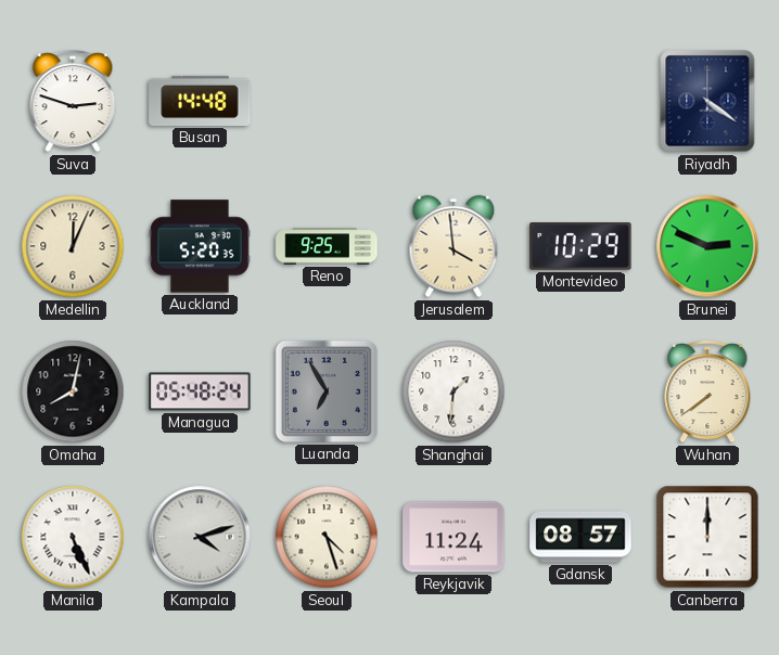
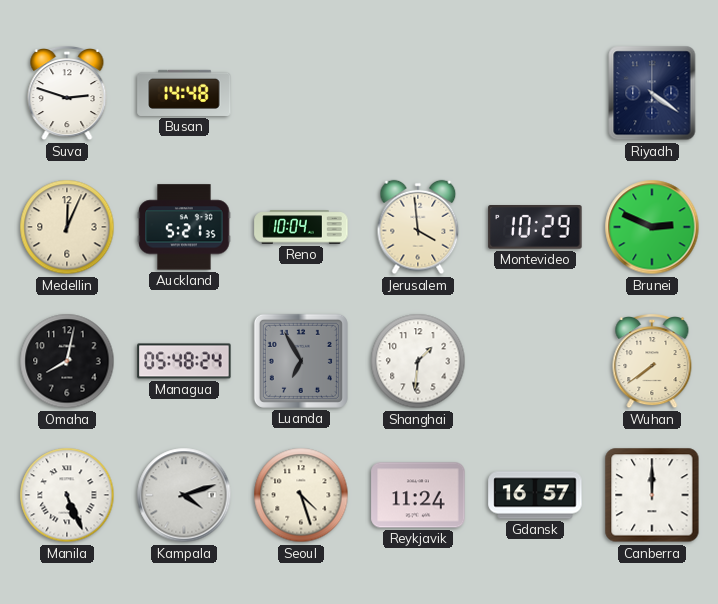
Auckland: 5:20 -> 5:21 (184, 227)
Reno: 9:25 -> 10:04 (301, 227)
Gdansk: 08:57 -> 16:57 (535, 495)
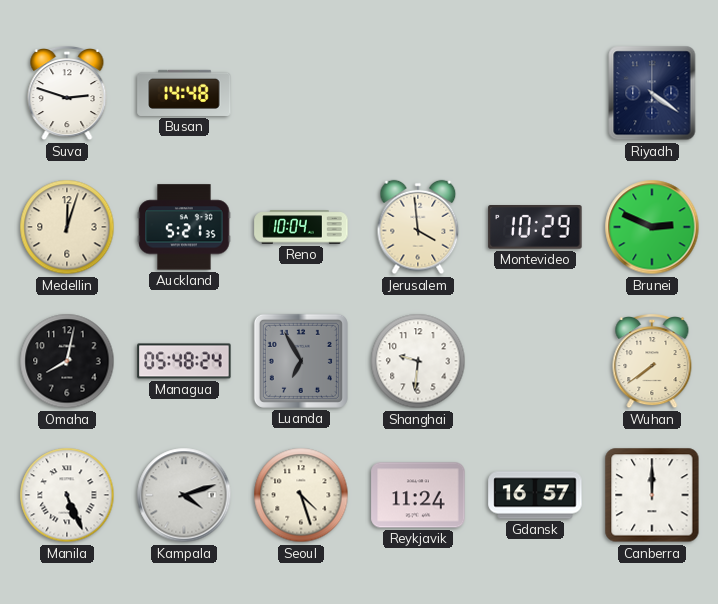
Medellin: 12:04 -> 12:03 (67, 227)
Shanghai: 1:31 -> 9:31 (418, 361)
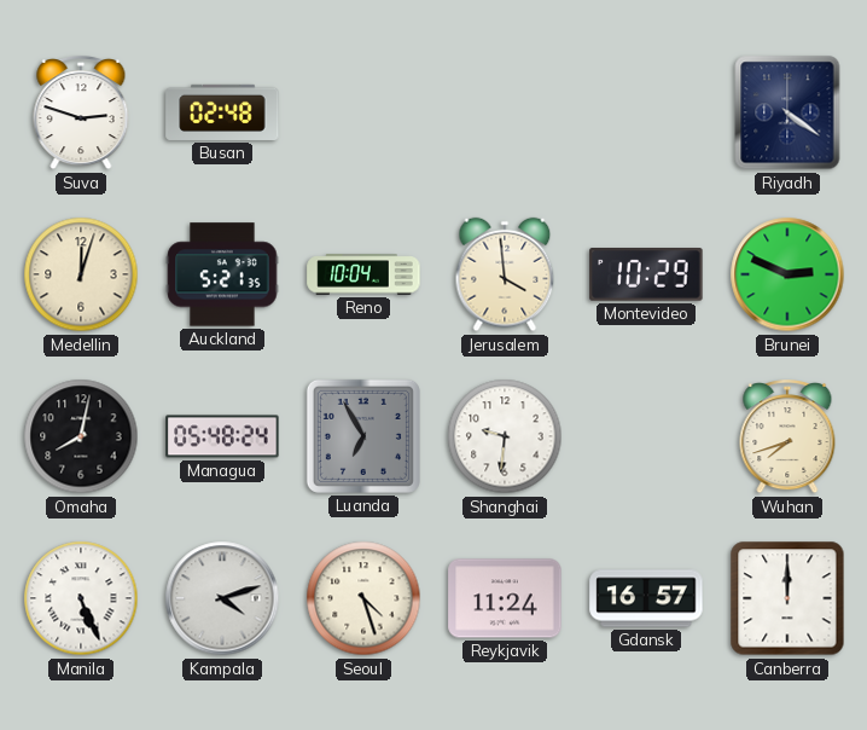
Busan: 14:48 -> 02:48 (222, 112)
Wuhan: 7:39 -> 7:42 (787, 438)
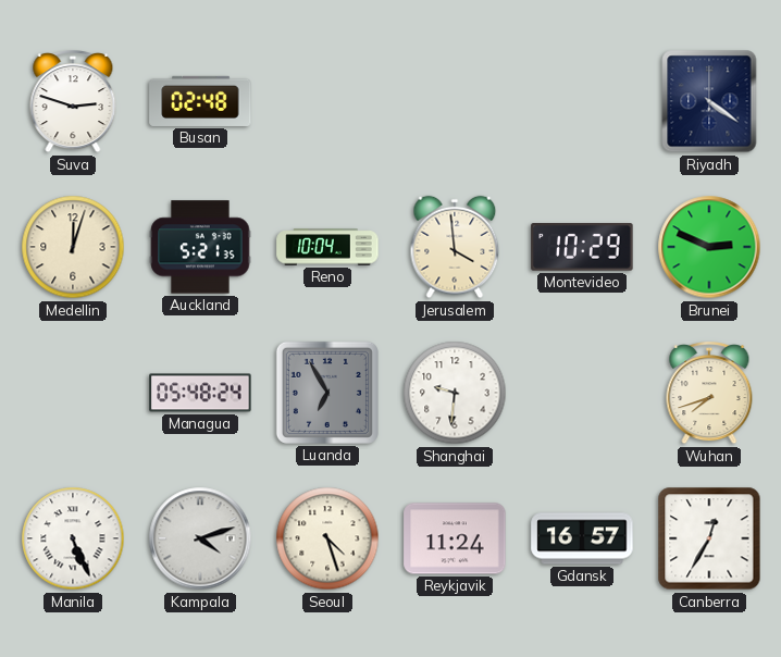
Omaha: 8:02 -> none (81, 436)
Canberra: 12:00 -> 12:35 (709, 538)
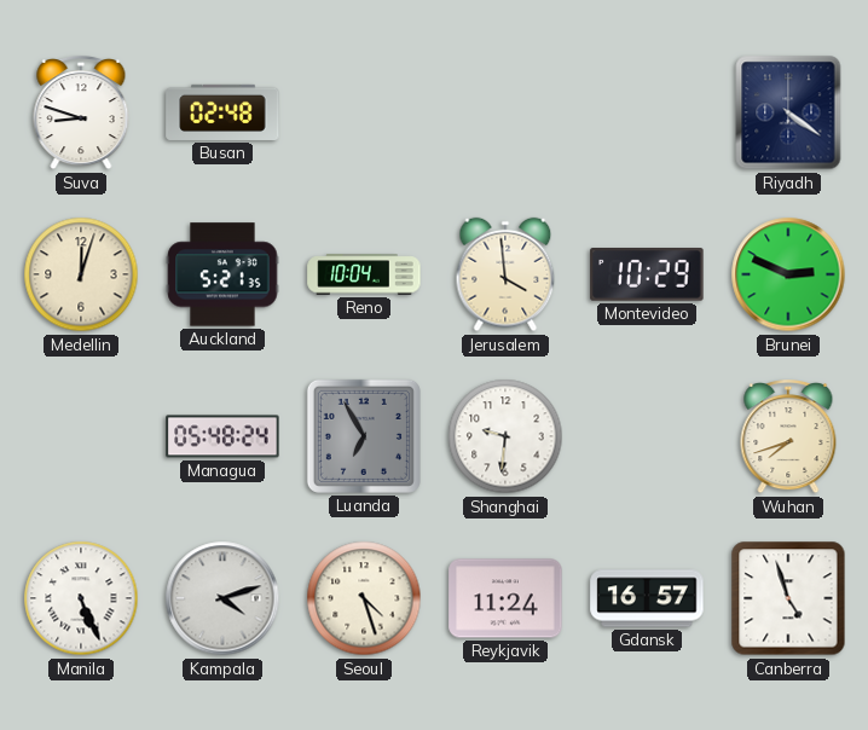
Suva: 2:48 -> 8:48 (81, 114)
Canberra: 12:35 -> 4:57 (788, 598)
